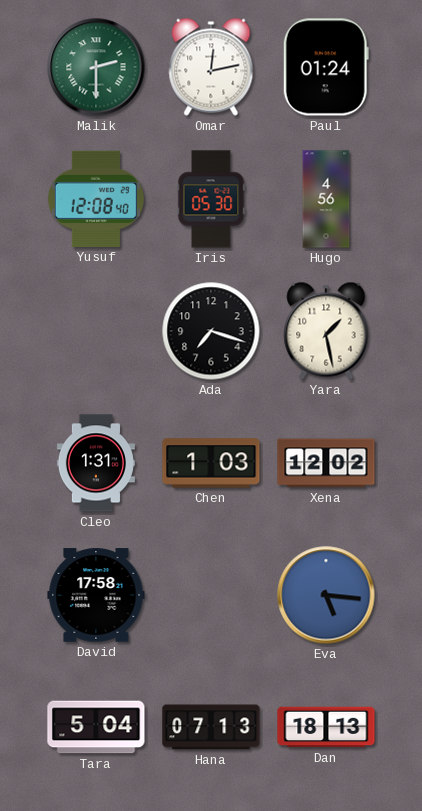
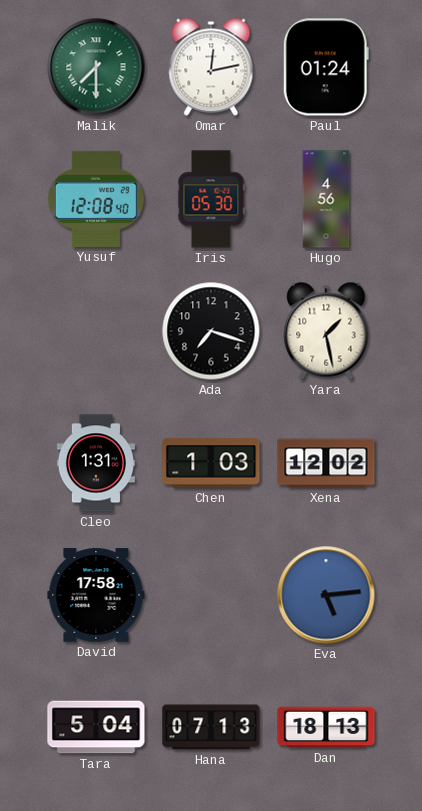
Malik: 2:30 -> 7:30 (96, 67)
Eva: 5:16 -> 5:14 (326, 595)
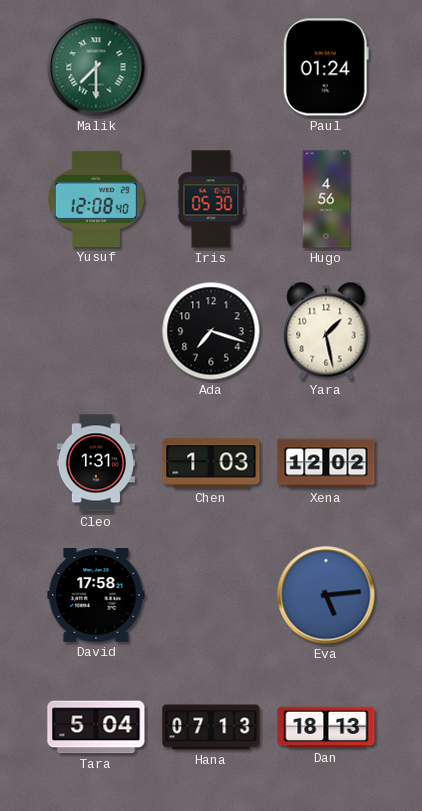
Omar: 12:13 -> none (211, 67)
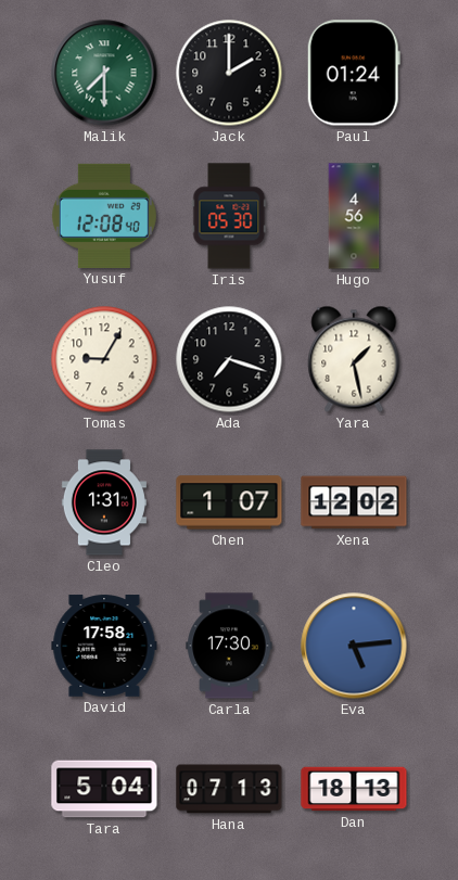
Jack: none -> 2:00 (229, 73)
Tomas: none -> 9:05 (104, 359)
Chen: 1:03 -> 1:07 (229, 502)
Carla: none -> 17:30 (229, 646)
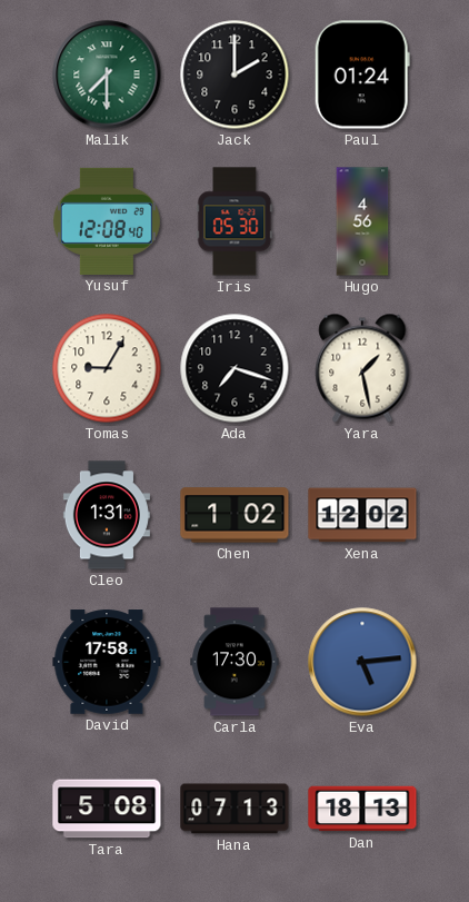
Chen: 1:07 -> 1:02 (234, 515)
Tara: 5:04 -> 5:08 (107, 809)
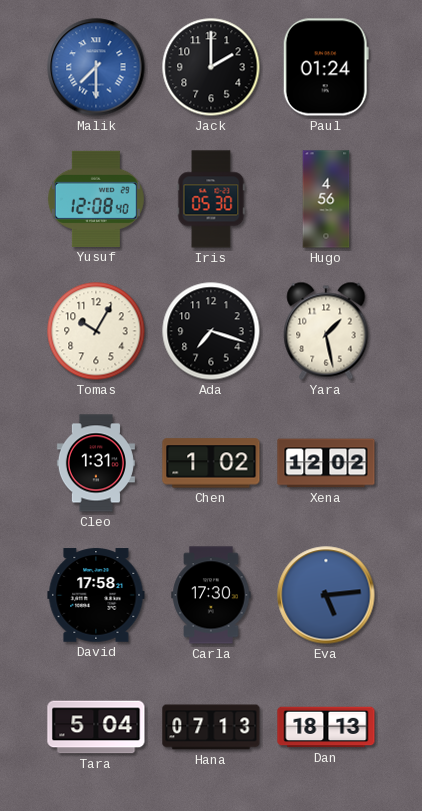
Malik dial: green -> blue (96, 67)
Tomas: 9:05 -> 10:05 (96, 331)
Tara: 5:08 -> 5:04 (96, 727)
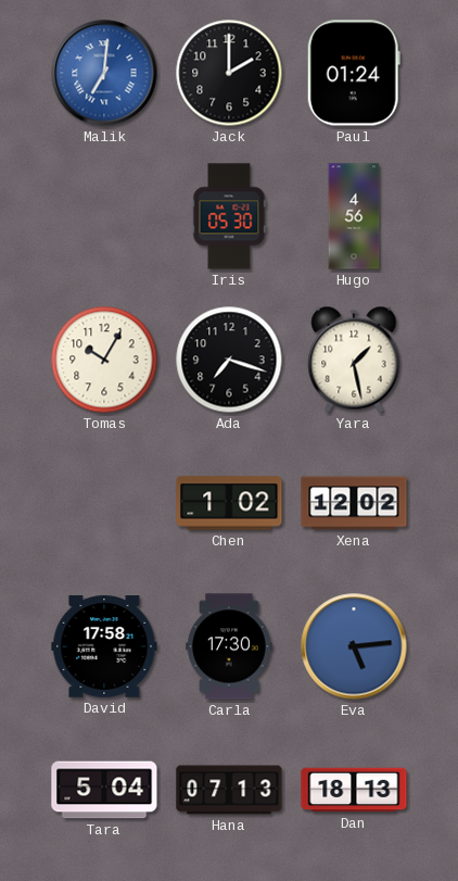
Malik: 7:30 -> 7:01 (104, 73)
Yusuf: 12:08 -> none (96, 199)
Cleo: 1:31 -> none (96, 463)
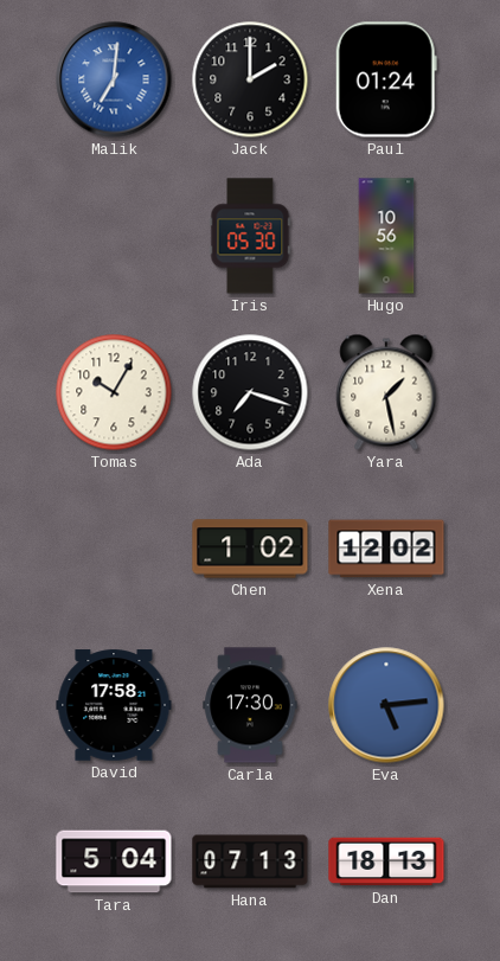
Hugo: 4:56 -> 10:56 (386, 236)
